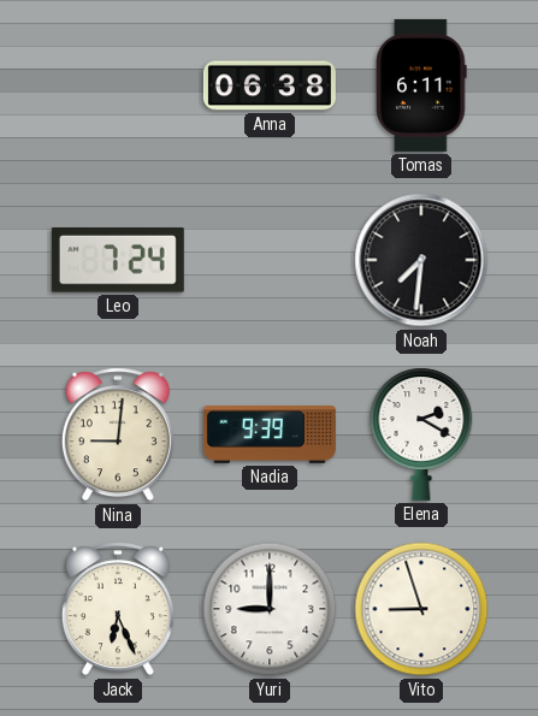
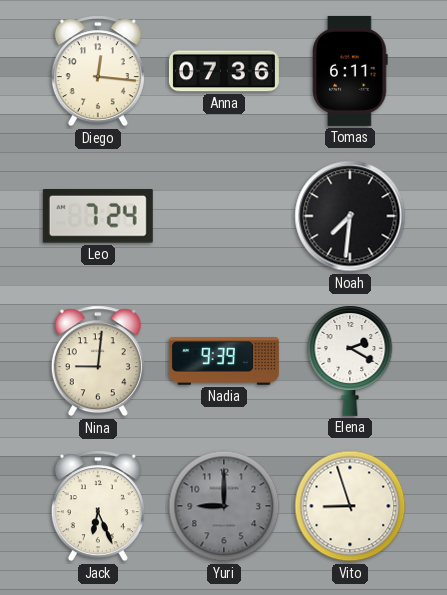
Diego: none -> 12:16 (98, 71)
Anna: 06:38 -> 07:36 (224, 71)
Yuri dial: white -> grey (224, 506)
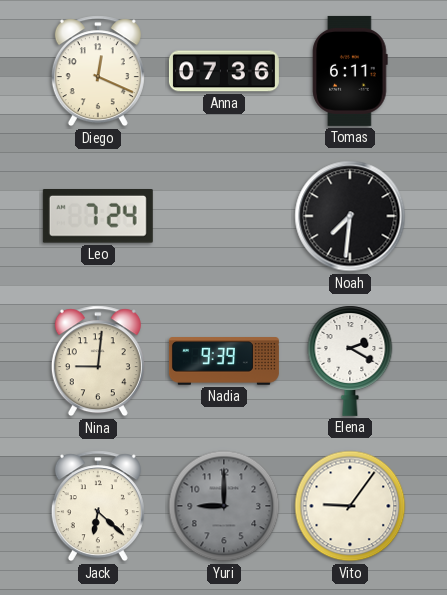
Diego: 12:16 -> 12:19 (98, 71)
Jack: 6:26 -> 6:22 (98, 506)
Vito: 8:57 -> 9:06 (350, 506)
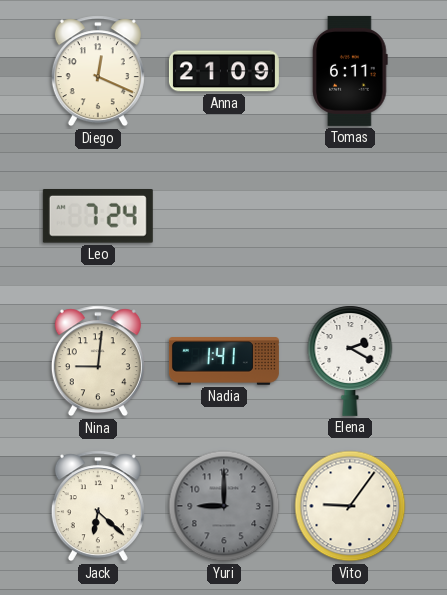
Anna: 07:36 -> 21:09 (224, 71)
Noah: 7:31 -> none (350, 216)
Nadia: 9:39 -> 1:41 (224, 361)
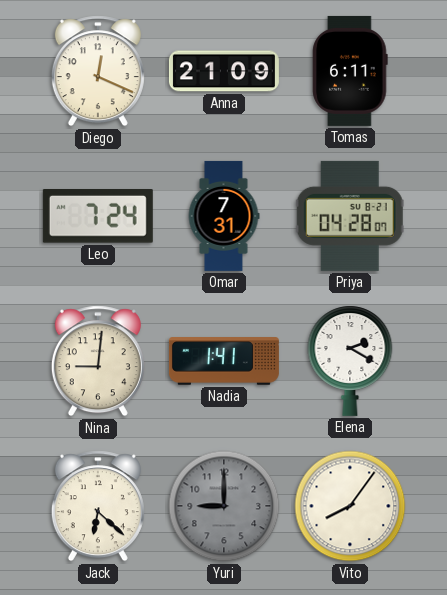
Omar: none -> 7:31 (224, 216)
Priya: none -> 04:28 (350, 216)
Vito: 9:06 -> 8:06 (350, 506)
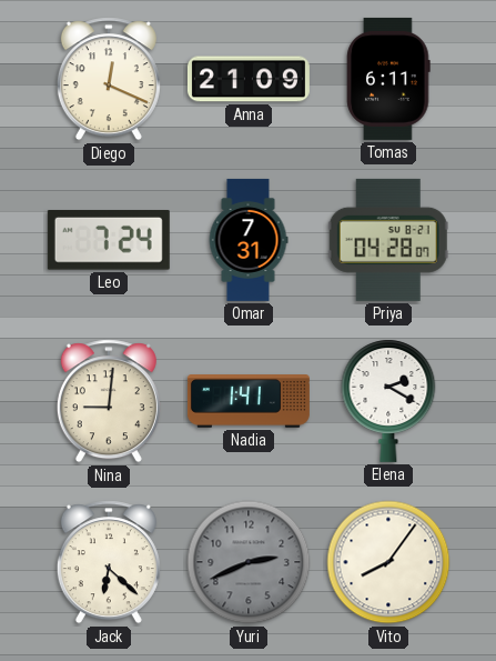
Yuri: 9:00 -> 2:41 (249, 562)
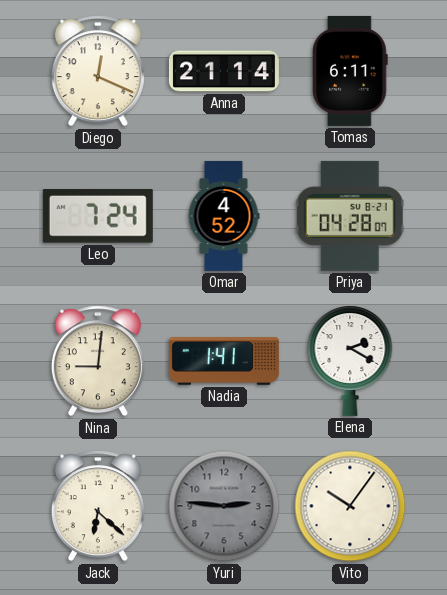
Anna: 21:09 -> 21:14 (224, 71)
Omar: 7:31 -> 4:52 (224, 216)
Yuri: 2:41 -> 2:46 (224, 506)
Vito: 8:06 -> 10:06 (350, 506)
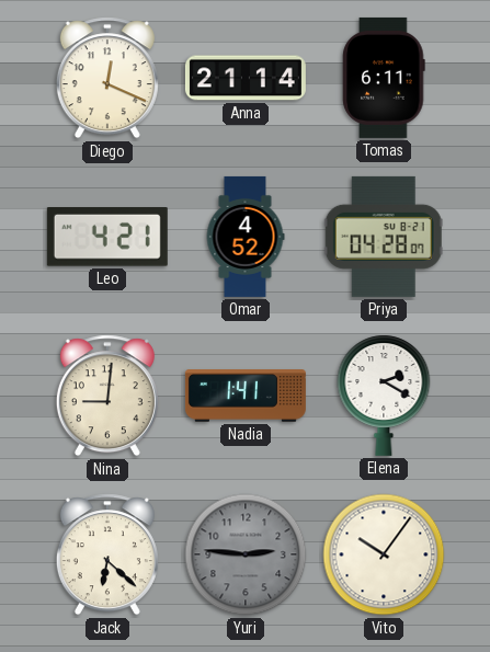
Leo: 7:24 -> 4:21 (107, 238)
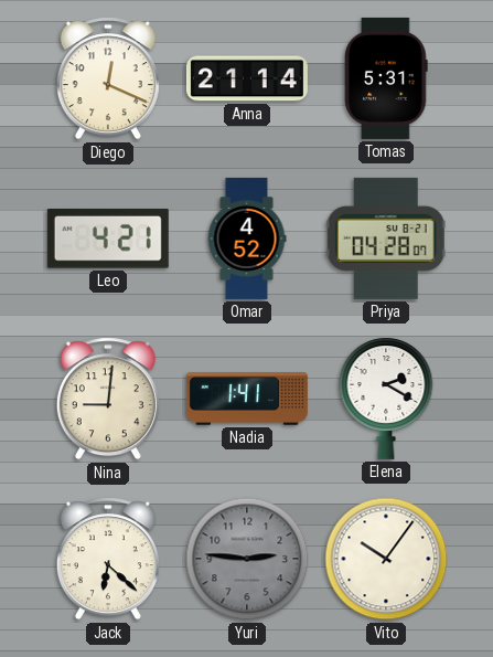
Tomas: 6:11 -> 5:31 (386, 78)
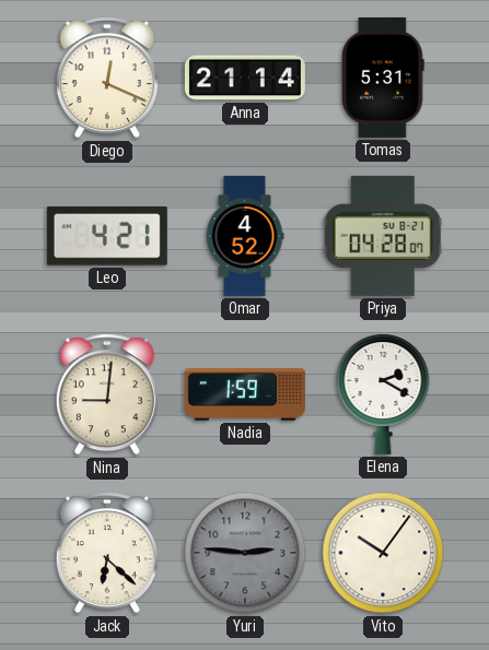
Nadia: 1:41 -> 1:59 (245, 394)
